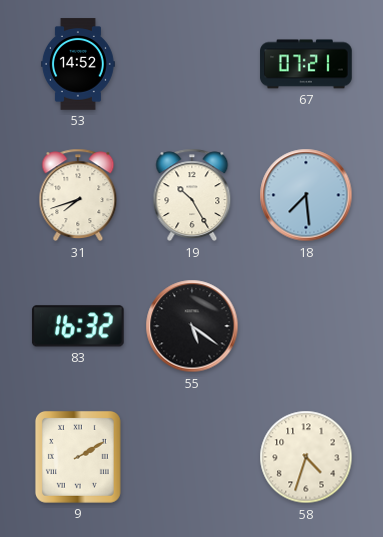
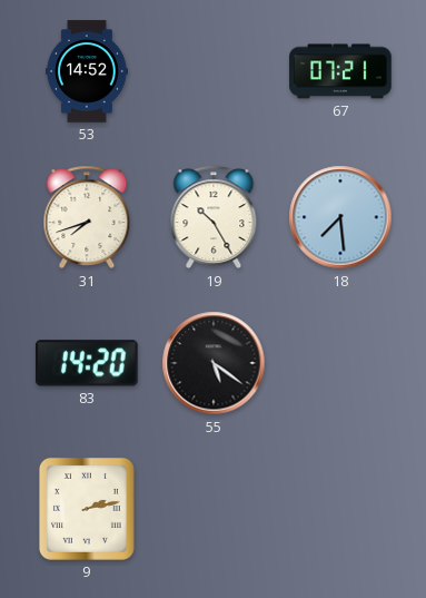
83: 16:32 -> 14:20 (87, 363)
9: 2:10 -> 2:13 (87, 509)
58: 4:33 -> none (306, 457)
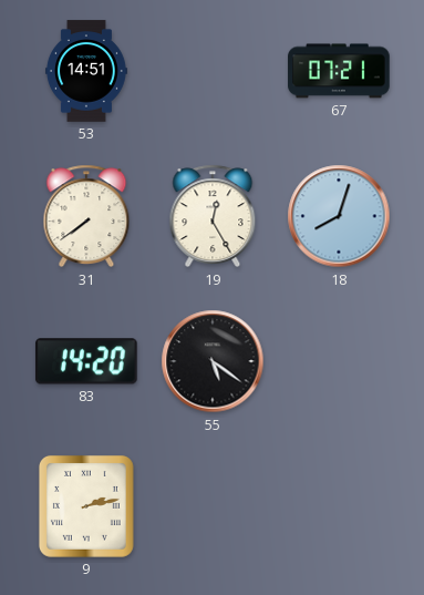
53: 14:52 -> 14:51 (86, 71)
31: 7:42 -> 7:39 (86, 216)
19: 10:25 -> 12:25 (213, 216)
18: 7:29 -> 8:03 (339, 216)
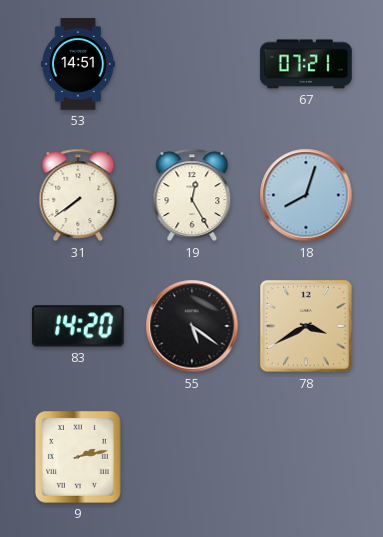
78: none -> 3:40 (306, 326)
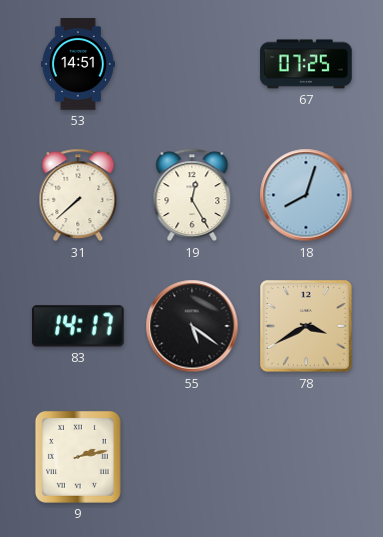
67: 07:21 -> 07:25 (306, 64)
31: 7:39 -> 7:38 (78, 195)
83: 14:20 -> 14:17 (78, 326)
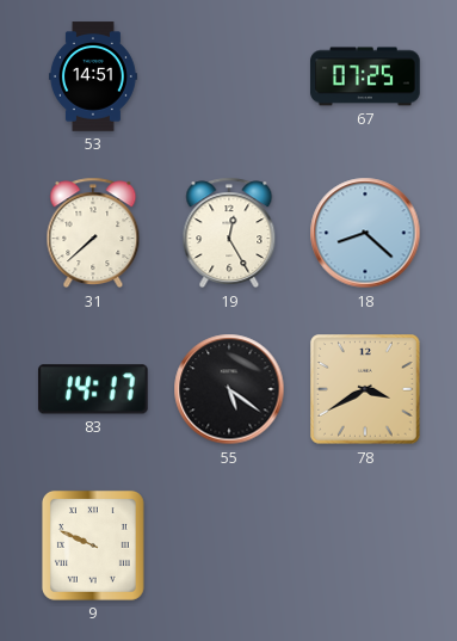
18: 8:03 -> 8:22 (365, 233)
9: 2:13 -> 9:49 (93, 546)
